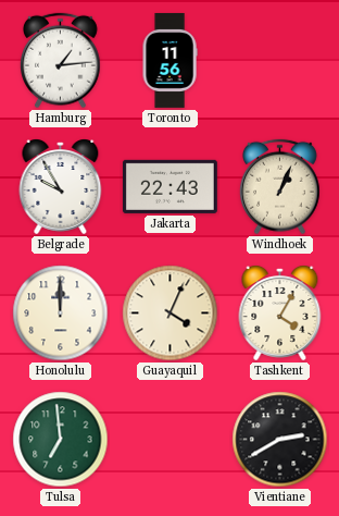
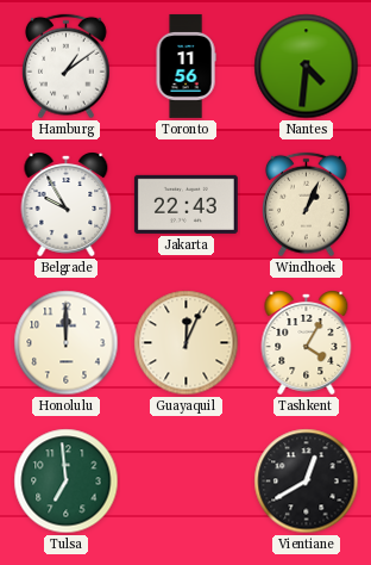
Hamburg: 1:14 -> 1:09 (67, 67)
Nantes: none -> 4:31 (307, 67)
Guayaquil: 4:04 -> 12:04 (187, 343)
Vientiane: 2:40 -> 12:40 (307, 482)
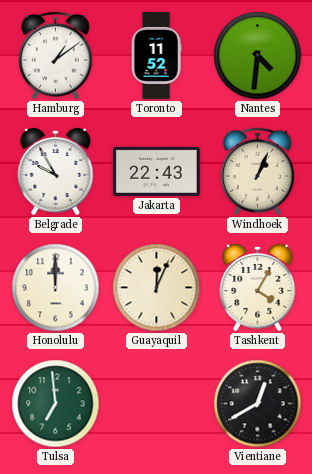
Toronto: 11:56 -> 11:52 (156, 55)
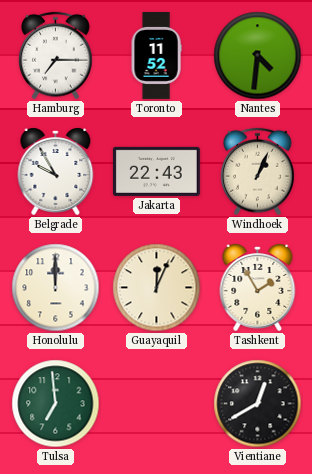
Hamburg: 1:09 -> 7:15 (56, 56)
Tashkent: 4:05 -> 1:55 (258, 288)
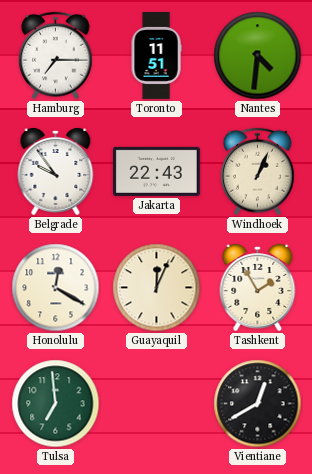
Toronto: 11:52 -> 11:51 (156, 55)
Belgrade: 9:55 -> 9:54 (56, 172)
Honolulu: 12:00 -> 12:20 (56, 288)
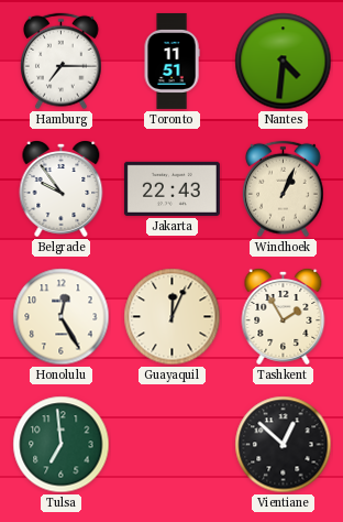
Honolulu: 12:20 -> 12:25 (62, 317)
Vientiane: 12:40 -> 12:52 (284, 445)
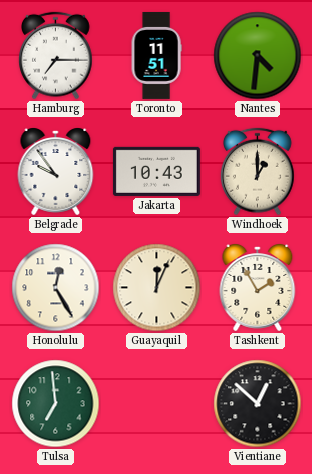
Jakarta: 22:43 -> 10:43 (156, 171)
Windhoek: 1:04 -> 1:00 (258, 172)
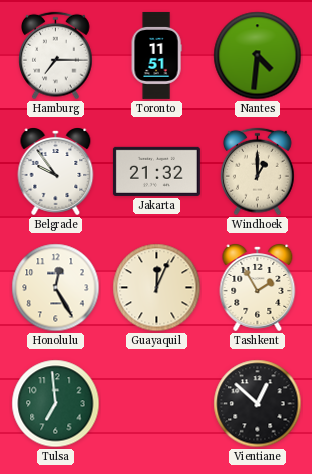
Jakarta: 10:43 -> 21:32 (156, 171)
